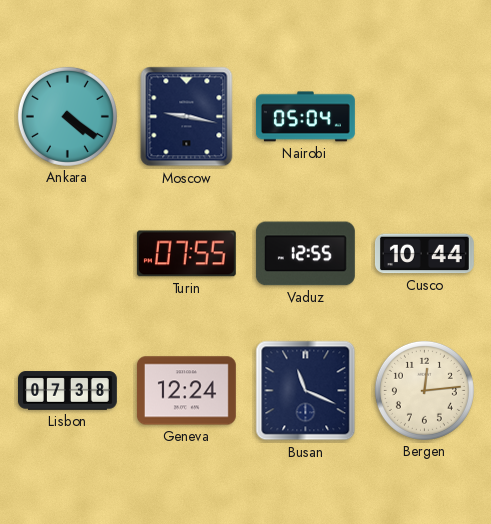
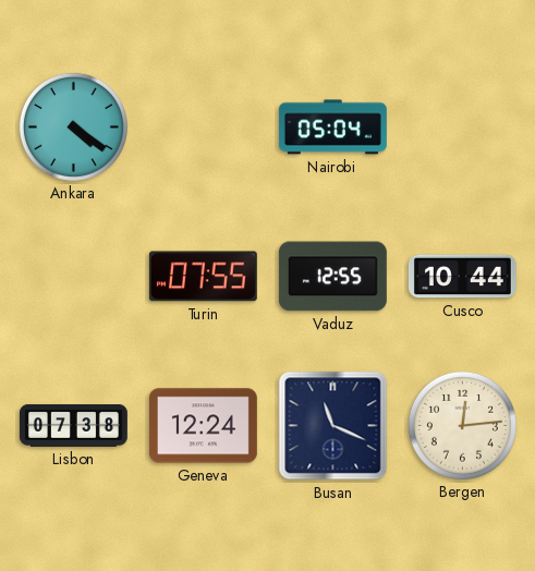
Moscow: 9:17 -> none (187, 117)
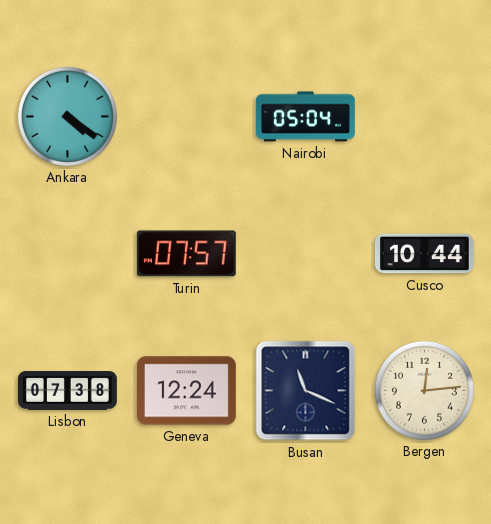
Turin: 07:55 -> 07:57 (186, 254)
Vaduz: 12:55 -> none (332, 277)
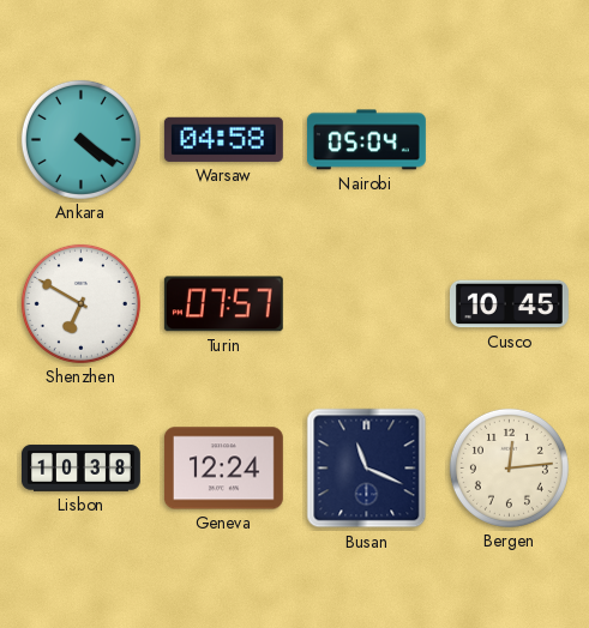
Warsaw: none -> 04:58 (223, 139)
Shenzhen: none -> 6:50 (80, 303)
Cusco: 10:44 -> 10:45 (509, 304)
Lisbon: 07:38 -> 10:38 (82, 469)
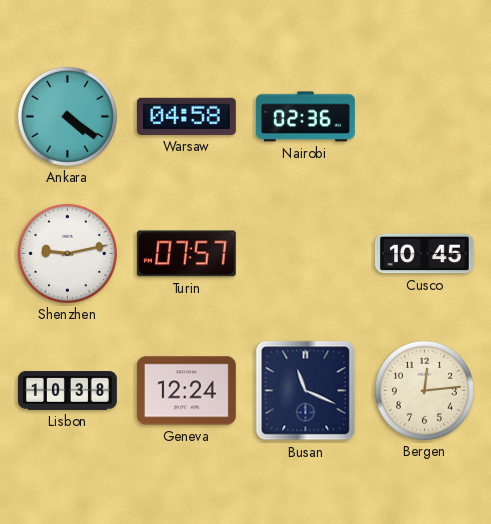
Nairobi: 05:04 -> 02:36 (305, 117)
Shenzhen: 6:50 -> 9:13 (67, 253)
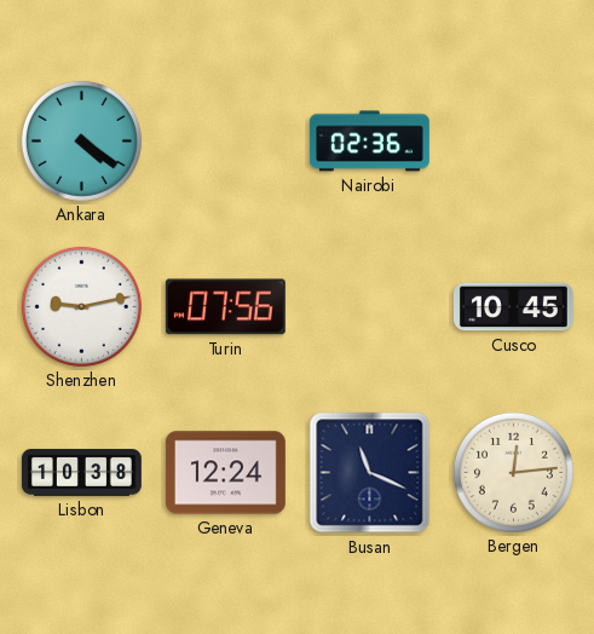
Warsaw: 04:58 -> none (186, 116)
Turin: 07:57 -> 07:56 (225, 307)
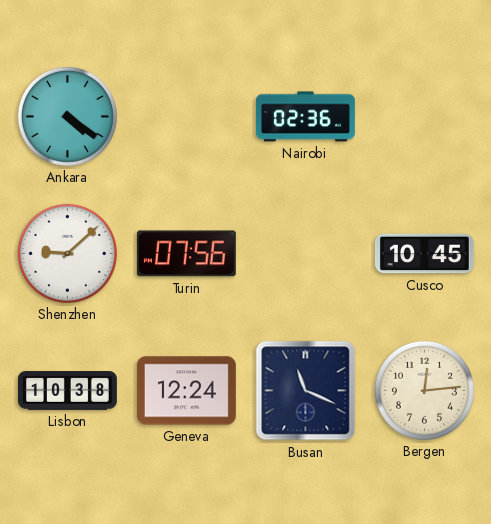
Shenzhen: 9:13 -> 9:08 (67, 253)
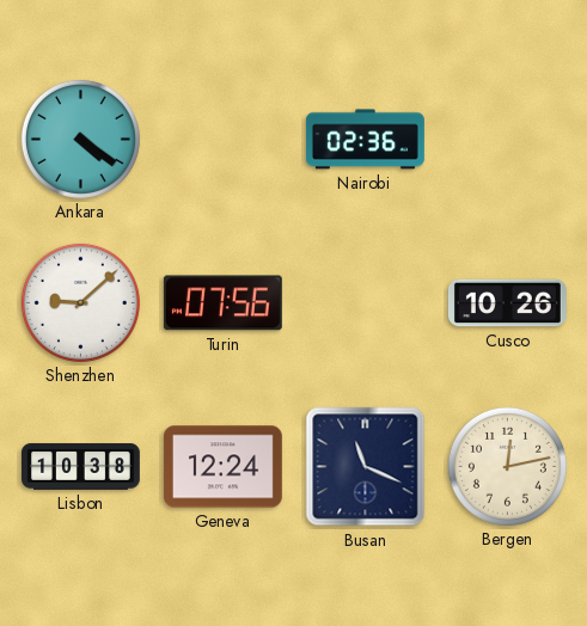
Cusco: 10:45 -> 10:26 (507, 303)
Bergen: 12:14 -> 12:13 (507, 466)
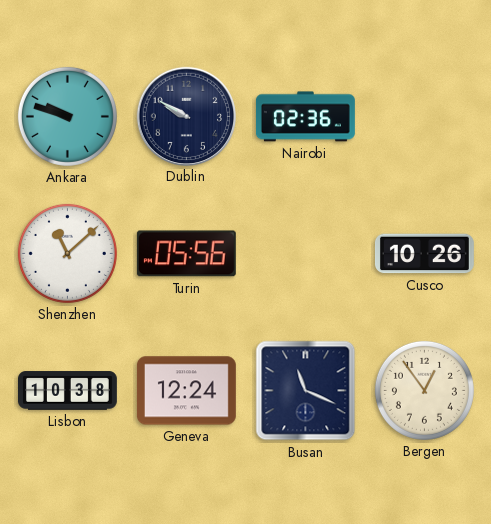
Ankara: 4:21 -> 9:48 (67, 116)
Dublin: none -> 9:50 (186, 116)
Shenzhen: 9:08 -> 11:08 (67, 253)
Turin: 07:56 -> 05:56 (186, 254)
Bergen: 12:13 -> 12:54 (424, 390)
